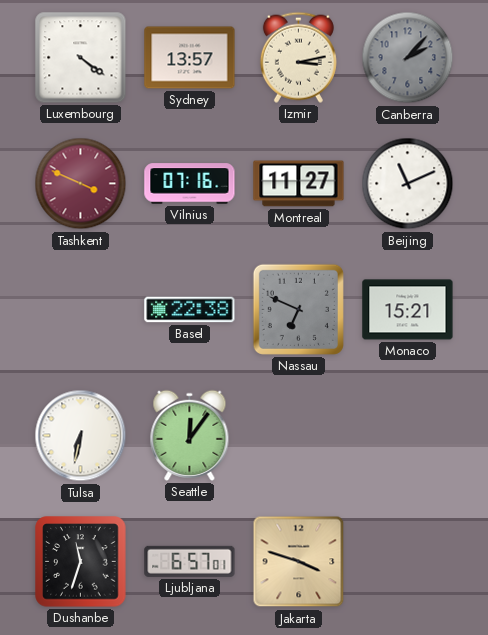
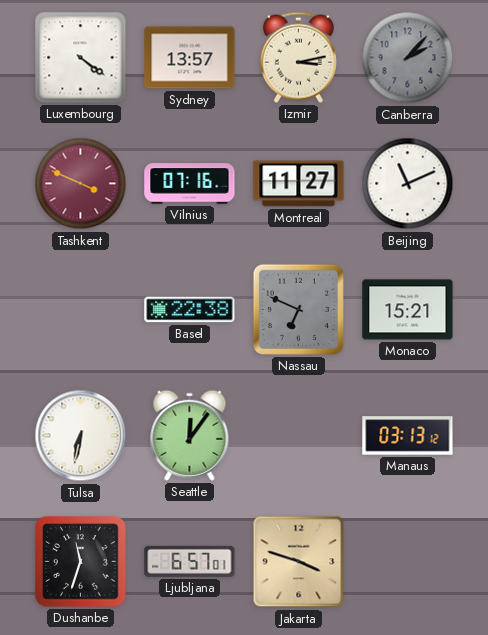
Manaus: none -> 03:13 (408, 436)
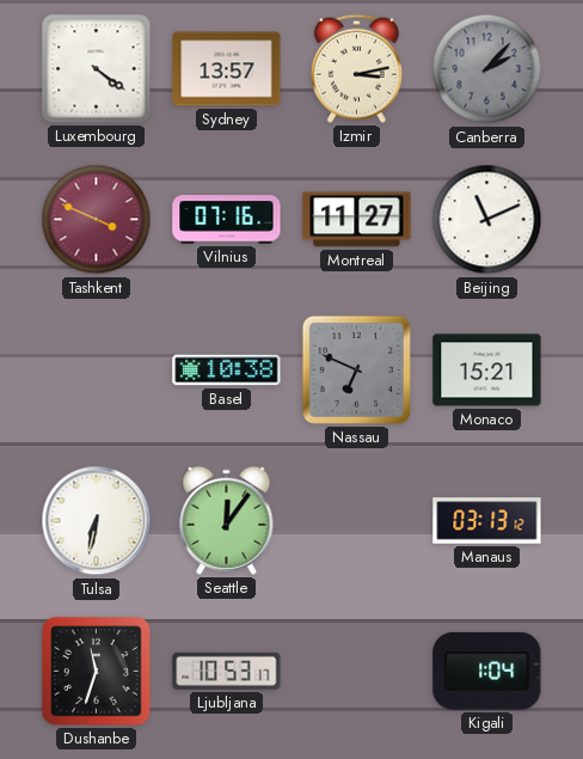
Basel: 22:38 -> 10:38 (227, 371)
Ljubljana: 6:57 -> 10:53 (227, 671)
Jakarta: 3:48 -> none (299, 562)
Kigali: none -> 1:04 (487, 671)
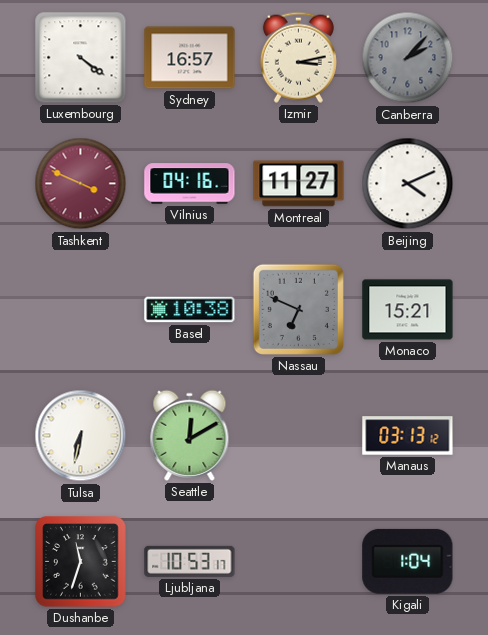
Sydney: 13:57 -> 16:57 (190, 58)
Vilnius: 07:16 -> 04:16 (190, 184)
Beijing: 11:11 -> 4:11 (408, 184)
Seattle: 12:06 -> 12:10 (190, 435)
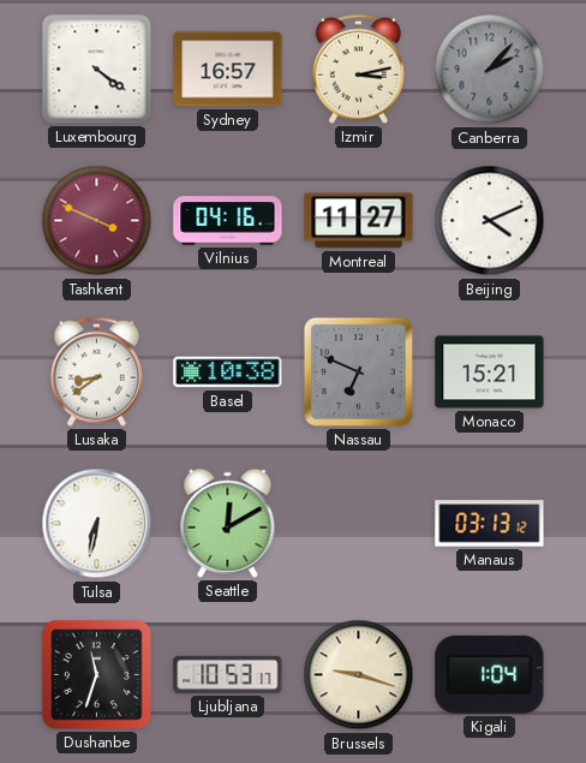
Lusaka: none -> 8:39 (96, 371)
Brussels: none -> 9:18 (359, 675)
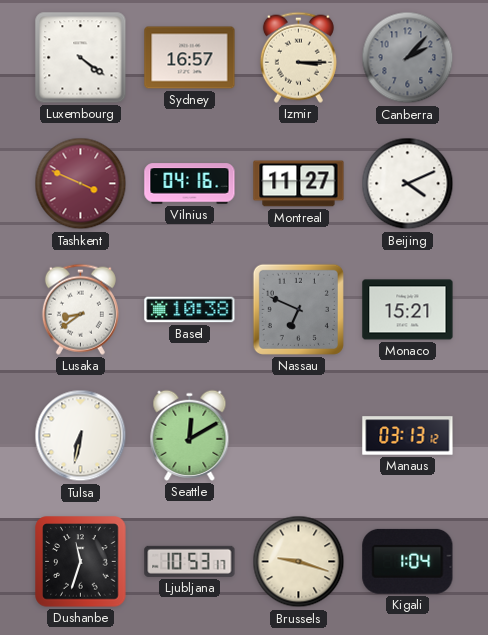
Izmir: 3:13 -> 3:15 (298, 57)
